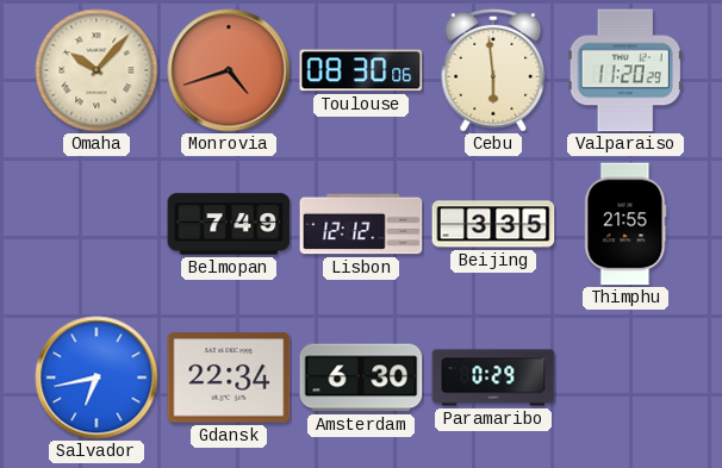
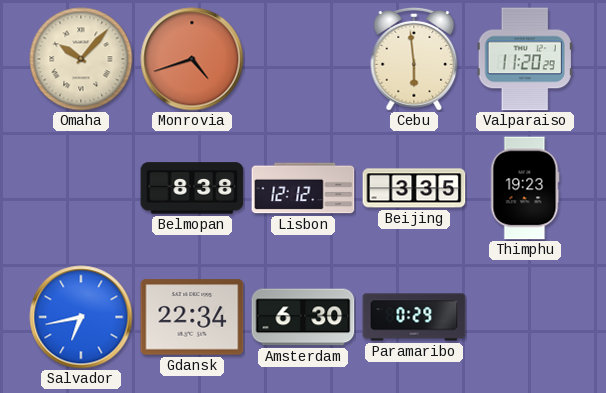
Toulouse: 08:30 -> none (361, 70)
Belmopan: 7:49 -> 8:38 (192, 188)
Thimphu: 21:55 -> 19:23 (525, 188)
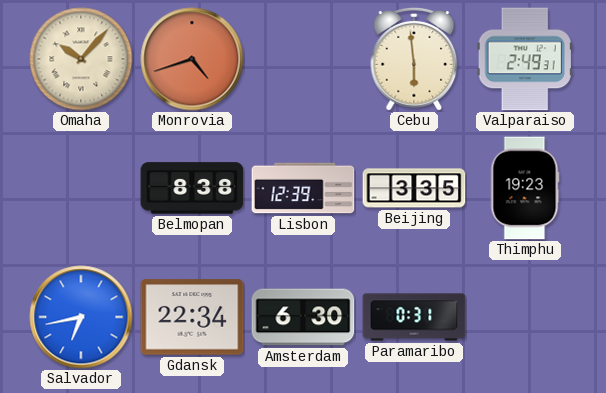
Valparaiso: 11:20 -> 2:49 (525, 59)
Lisbon: 12:12 -> 12:39 (303, 188)
Paramaribo: 0:29 -> 0:31 (414, 317)
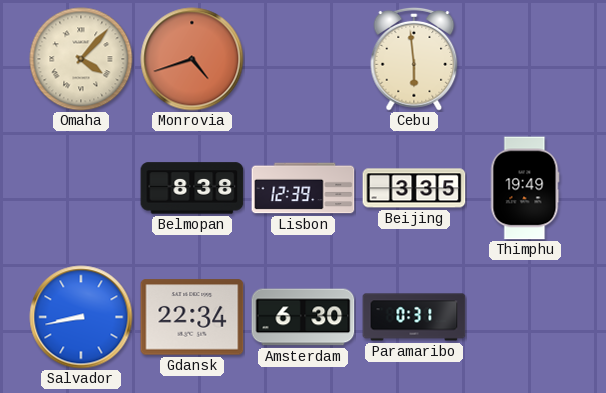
Omaha: 10:07 -> 4:07 (81, 59)
Valparaiso: 2:49 -> none (525, 59)
Thimphu: 19:23 -> 19:49 (525, 188)
Salvador: 6:43 -> 8:43 (81, 317)
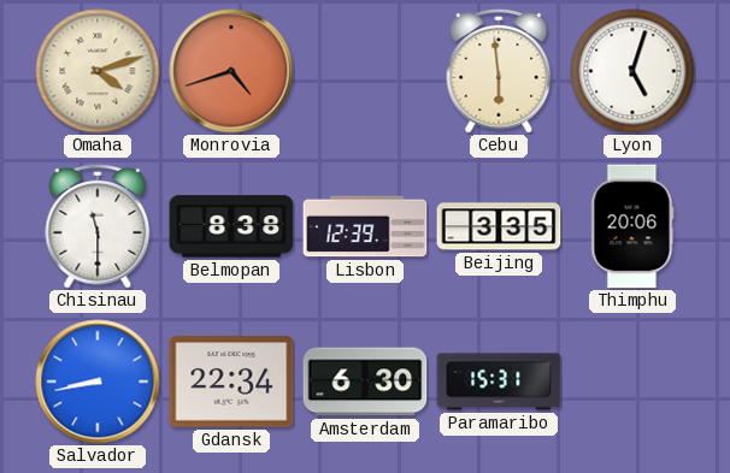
Omaha: 4:07 -> 4:12 (98, 71)
Lyon: none -> 5:03 (632, 71)
Chisinau: none -> 11:30 (98, 226)
Thimphu: 19:49 -> 20:06 (632, 226)
Paramaribo: 0:31 -> 15:31 (499, 382)
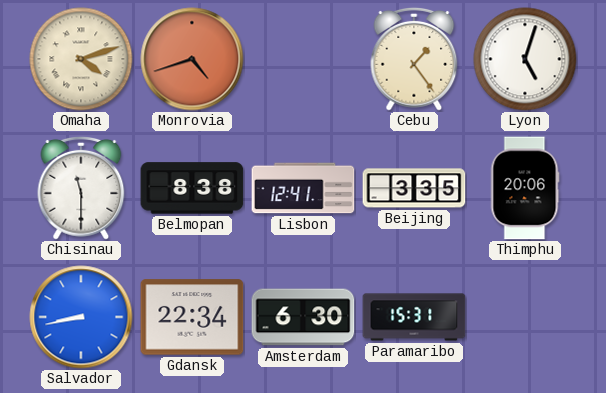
Cebu: 5:59 -> 1:24 (414, 59)
Lisbon: 12:39 -> 12:41 (303, 188)
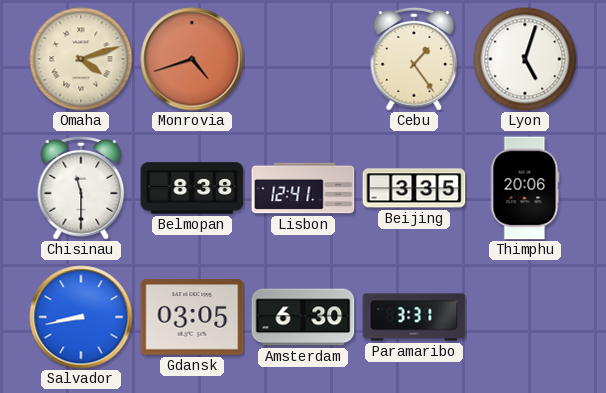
Gdansk: 22:34 -> 03:05 (192, 317)
Paramaribo: 15:31 -> 3:31 (414, 317)
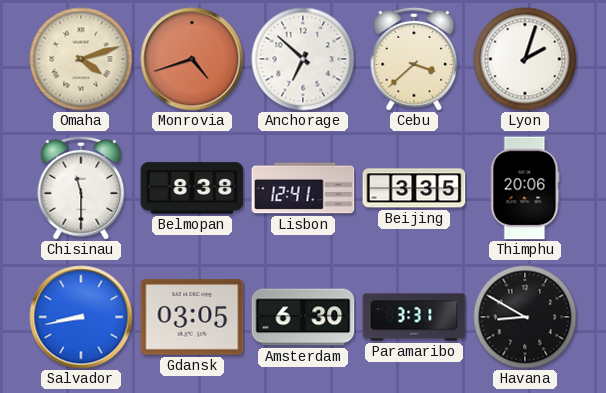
Anchorage: none -> 6:52 (303, 59)
Cebu: 1:24 -> 3:38 (414, 59)
Lyon: 5:03 -> 2:03 (525, 59)
Havana: none -> 8:50 (525, 317)
